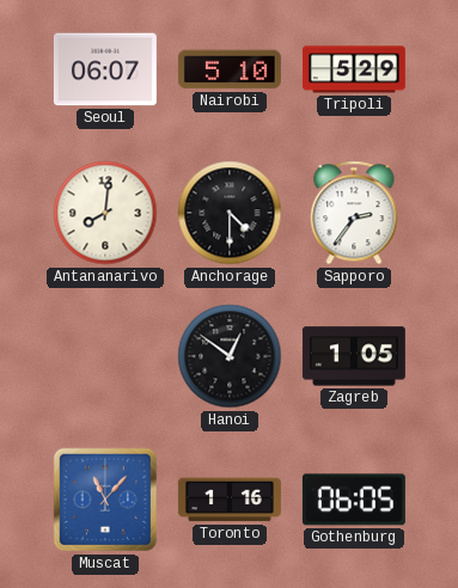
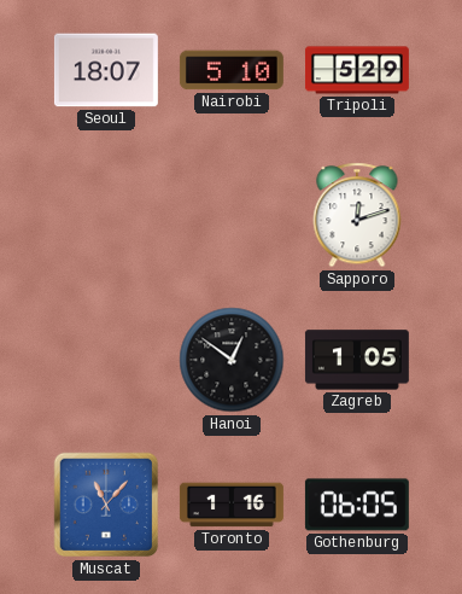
Seoul: 06:07 -> 18:07 (106, 70)
Antananarivo: 8:01 -> none (105, 213)
Anchorage: 4:30 -> none (230, 213)
Sapporo: 2:36 -> 12:12 (357, 215)
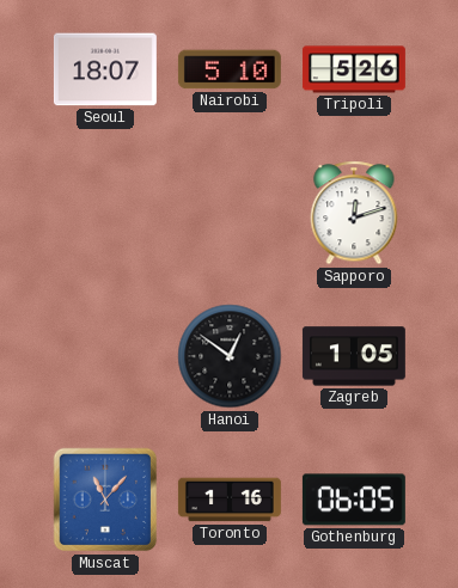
Tripoli: 5:29 -> 5:26 (354, 69)
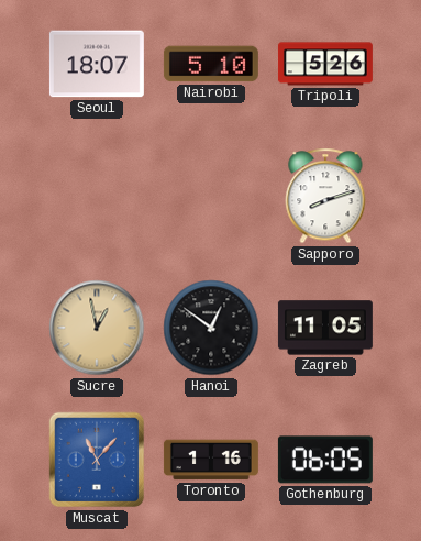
Sapporo: 12:12 -> 8:12 (325, 196)
Sucre: none -> 12:58 (97, 328)
Zagreb: 1:05 -> 11:05 (325, 328)
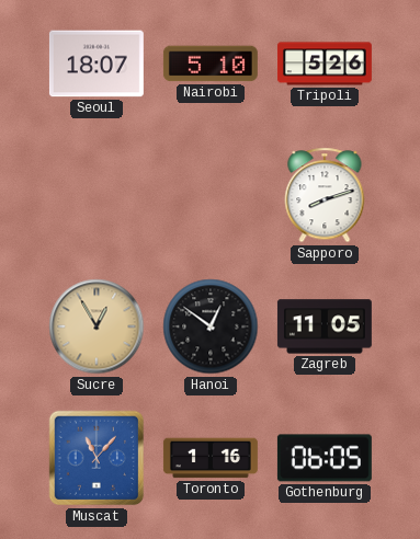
Sucre: 12:58 -> 12:55 (97, 326)
